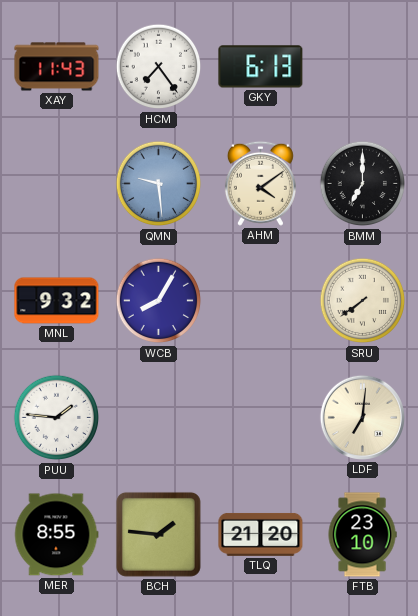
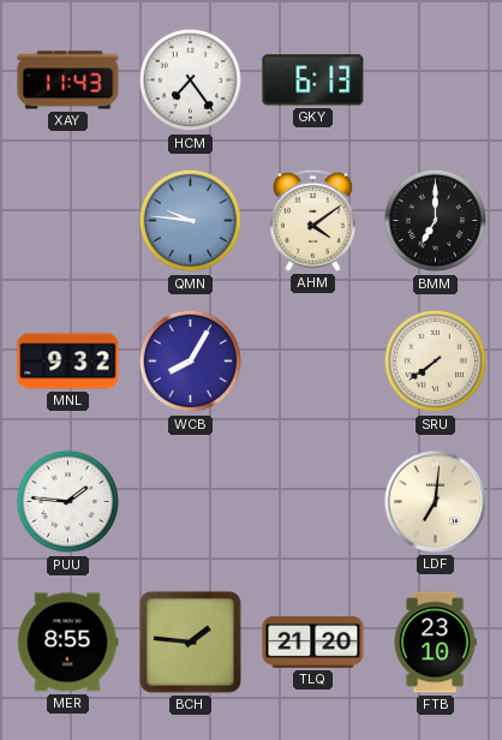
QMN: 9:29 -> 9:46 (191, 221)
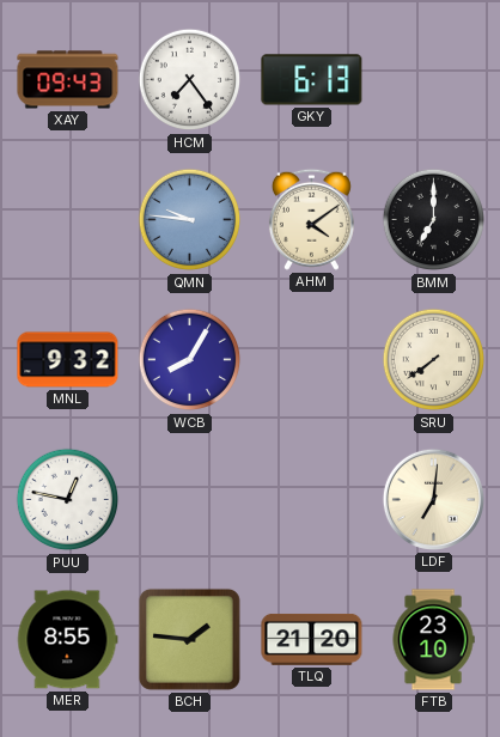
XAY: 11:43 -> 09:43 (68, 80)
PUU: 1:46 -> 12:47 (68, 500)
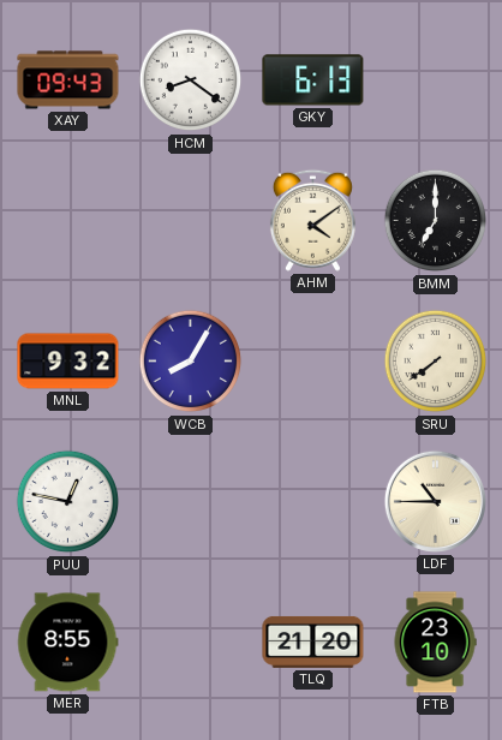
HCM: 7:24 -> 8:21 (191, 80)
QMN: 9:46 -> none (190, 220)
LDF: 7:01 -> 10:45 (435, 501)
BCH: 1:46 -> none (189, 639)
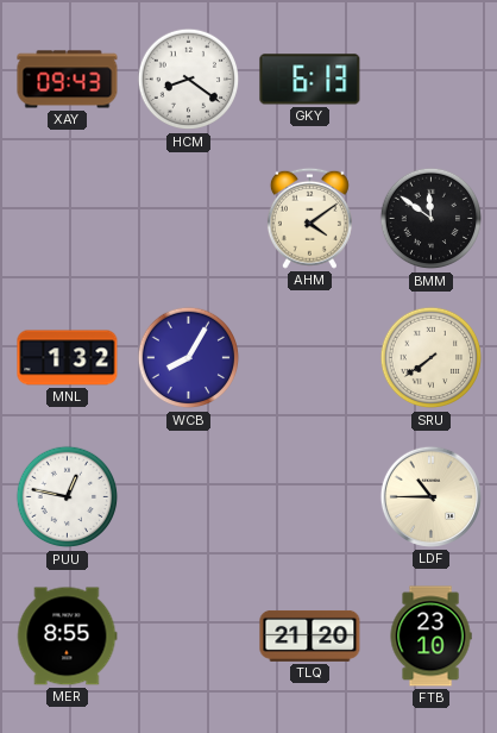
BMM: 7:00 -> 11:51 (432, 219)
MNL: 9:32 -> 1:32 (68, 358)
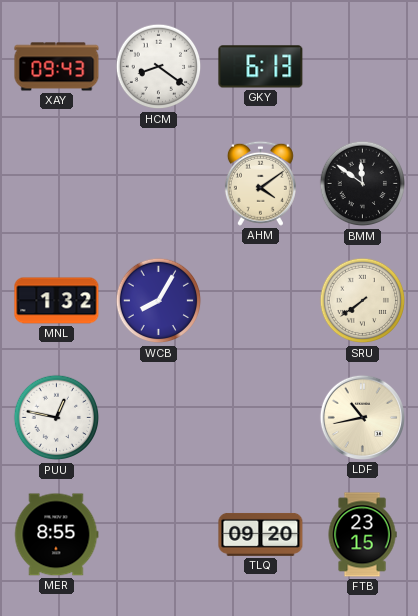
LDF: 10:45 -> 10:43 (362, 417)
TLQ: 21:20 -> 09:20 (261, 534)
FTB: 23:10 -> 23:15 (362, 535)
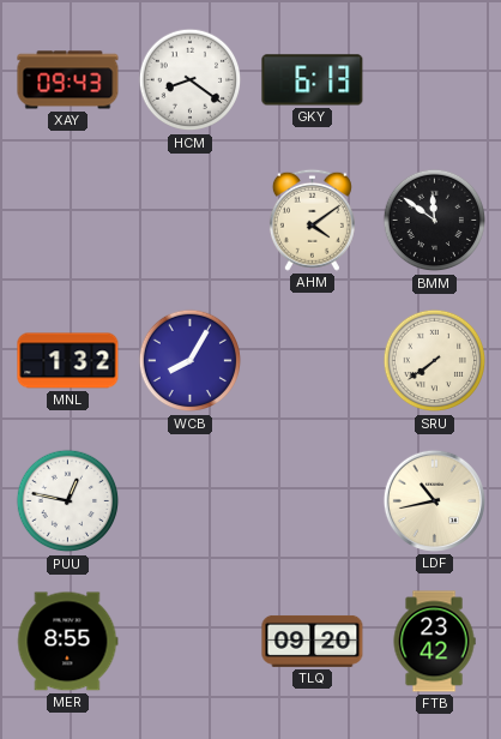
FTB: 23:15 -> 23:42 (434, 642)
